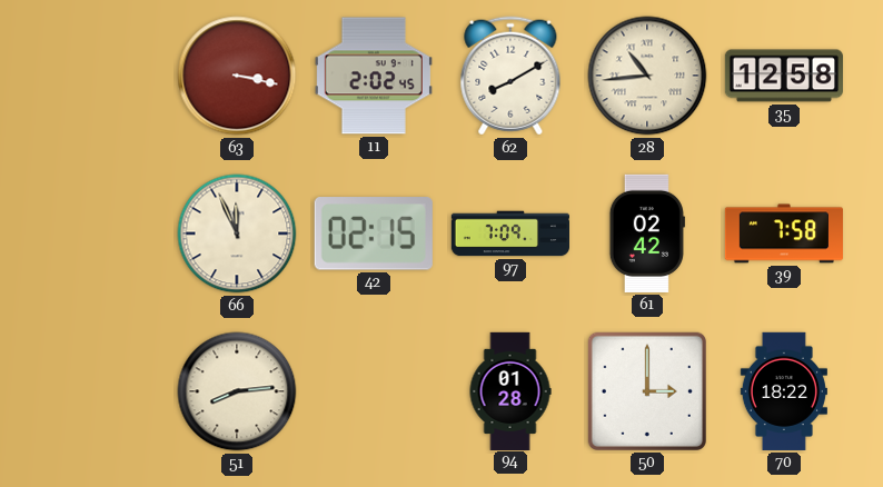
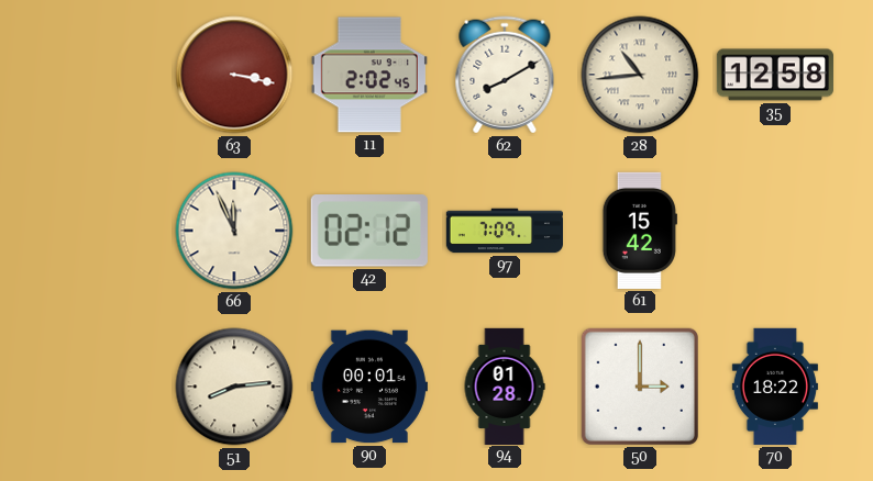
42: 02:15 -> 02:12 (369, 231)
61: 02:42 -> 15:42 (640, 231)
39: 7:58 -> none (784, 233)
90: none -> 00:01 (369, 387)
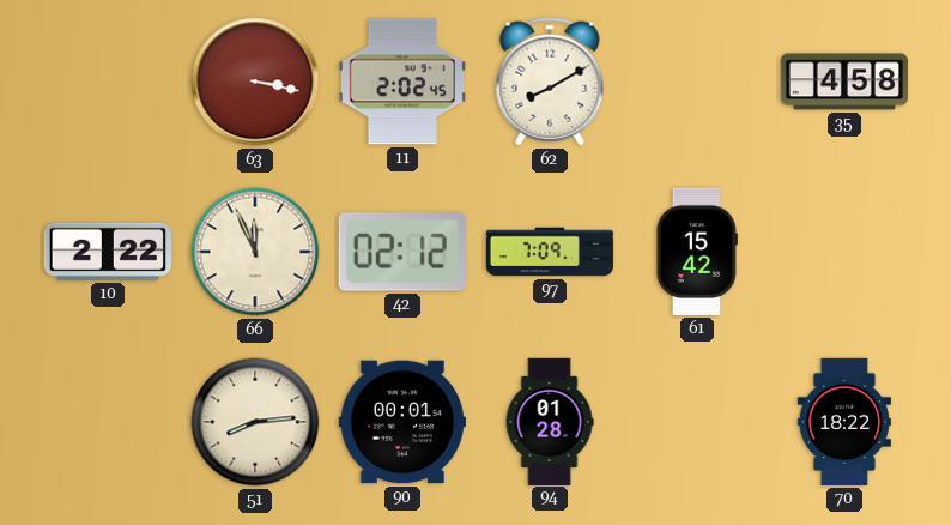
28: 10:44 -> none (640, 75)
35: 12:58 -> 4:58 (843, 82)
10: none -> 2:22 (108, 252)
50: 3:00 -> none (640, 387)
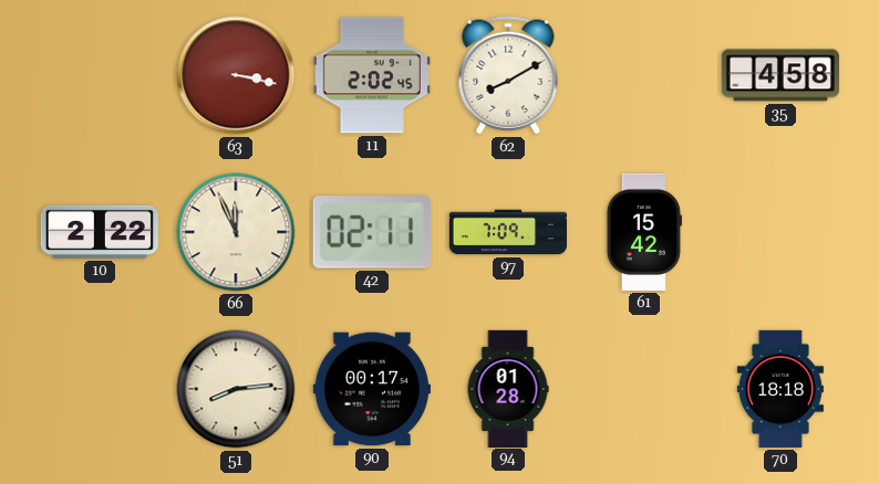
42: 02:12 -> 02:11 (372, 232)
90: 00:01 -> 00:17 (372, 389)
70: 18:22 -> 18:18 (780, 389)
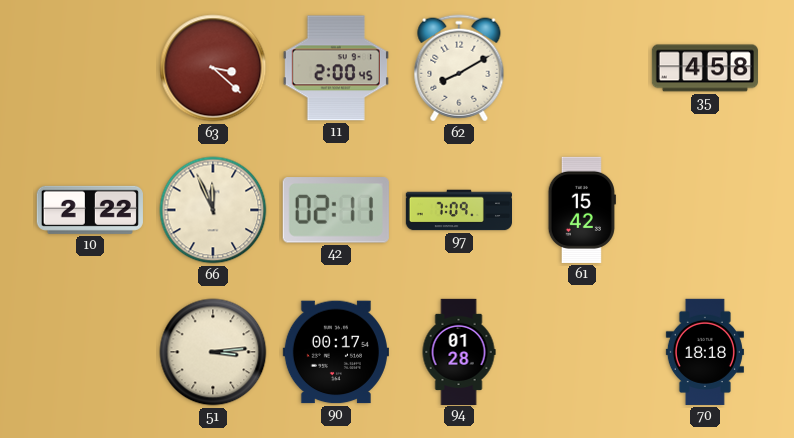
63: 3:17 -> 3:22 (213, 68)
11: 2:02 -> 2:00 (336, 68)
51: 8:14 -> 3:14 (213, 352)
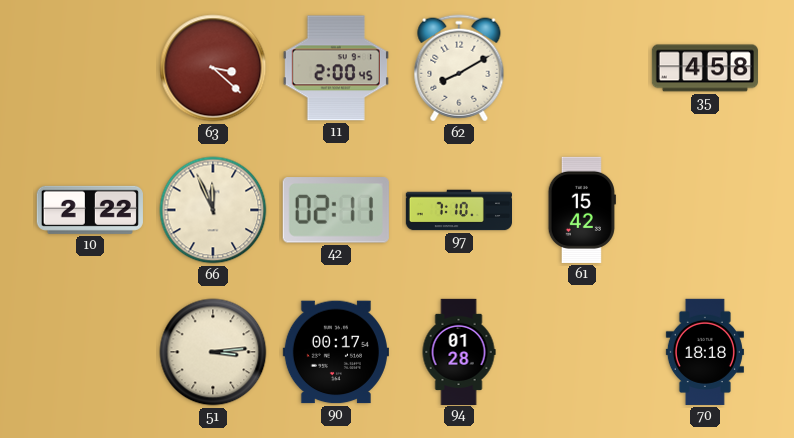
97: 7:09 -> 7:10 (458, 210)
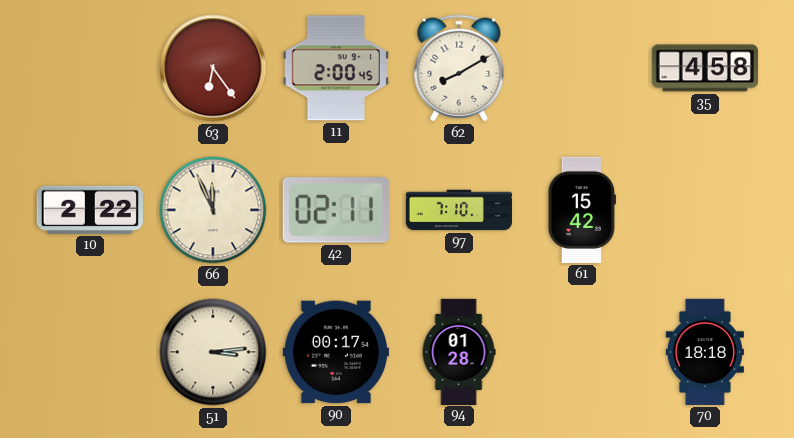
63: 3:22 -> 6:24 (213, 68)
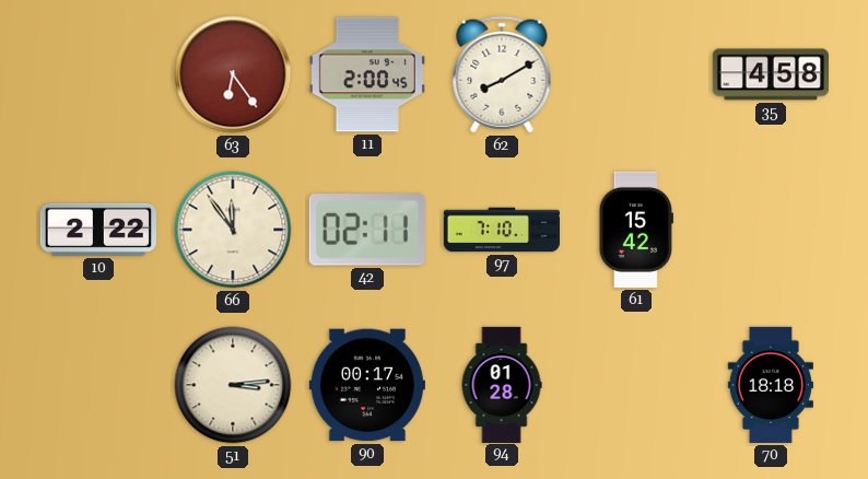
66: 11:56 -> 11:54 (233, 230)
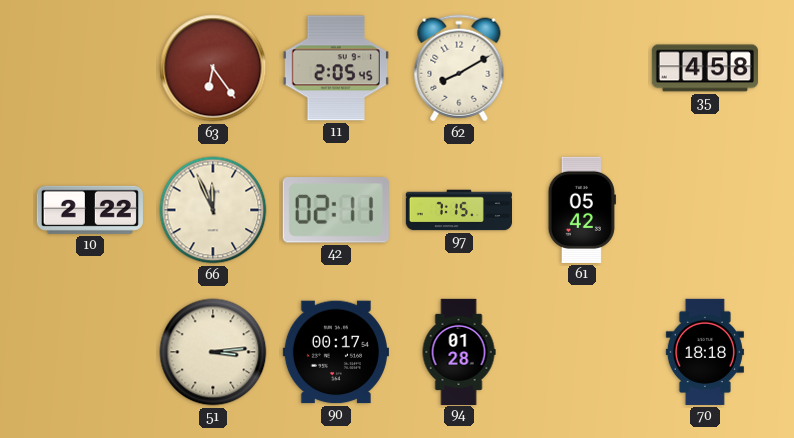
11: 2:00 -> 2:05 (336, 68)
66: 11:54 -> 11:56 (213, 210)
97: 7:10 -> 7:15 (458, 210)
61: 15:42 -> 05:42 (582, 210)
